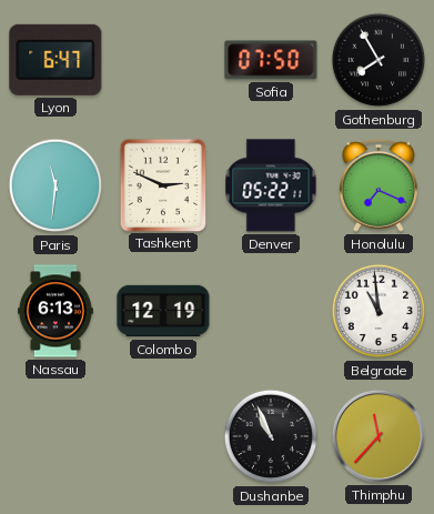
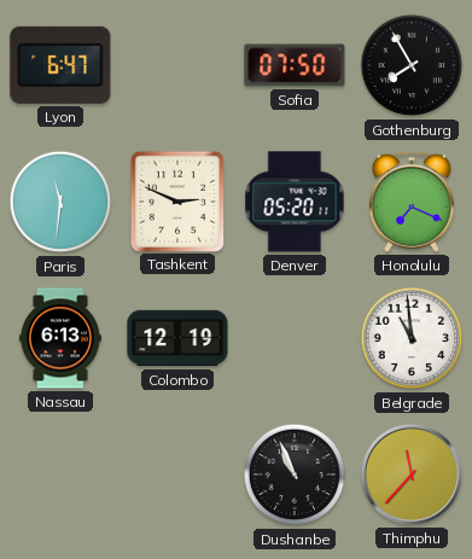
Denver: 05:22 -> 05:20 (295, 202)
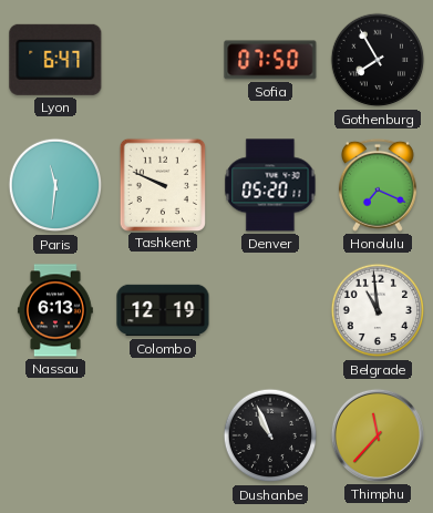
Tashkent: 2:49 -> 9:49 (162, 184)
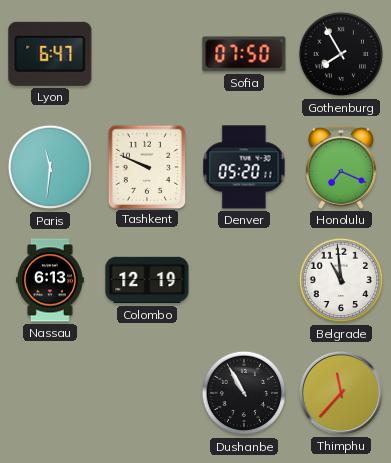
Dushanbe: 10:56 -> 10:55 (244, 393)
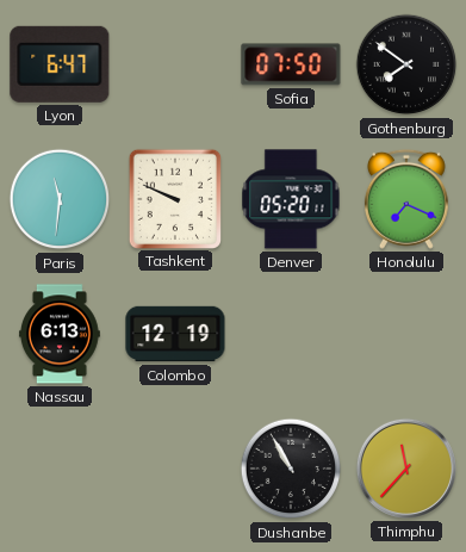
Gothenburg: 7:55 -> 7:51 (406, 64)
Belgrade: 10:59 -> none (341, 280)
